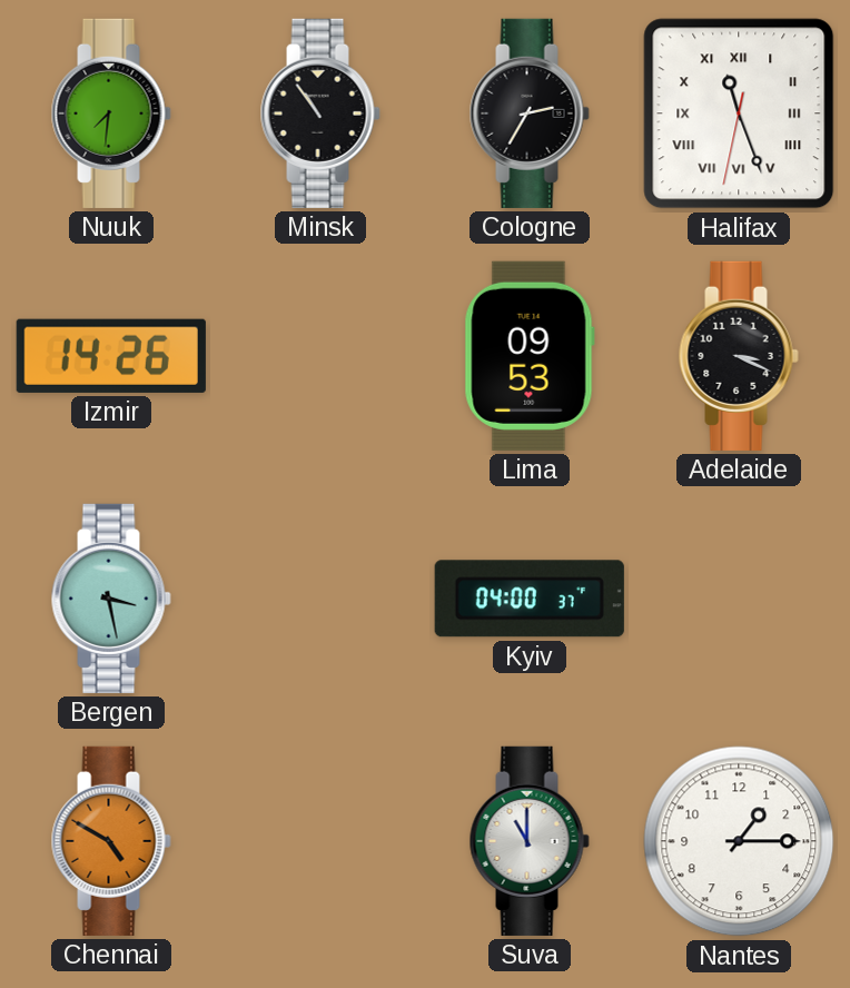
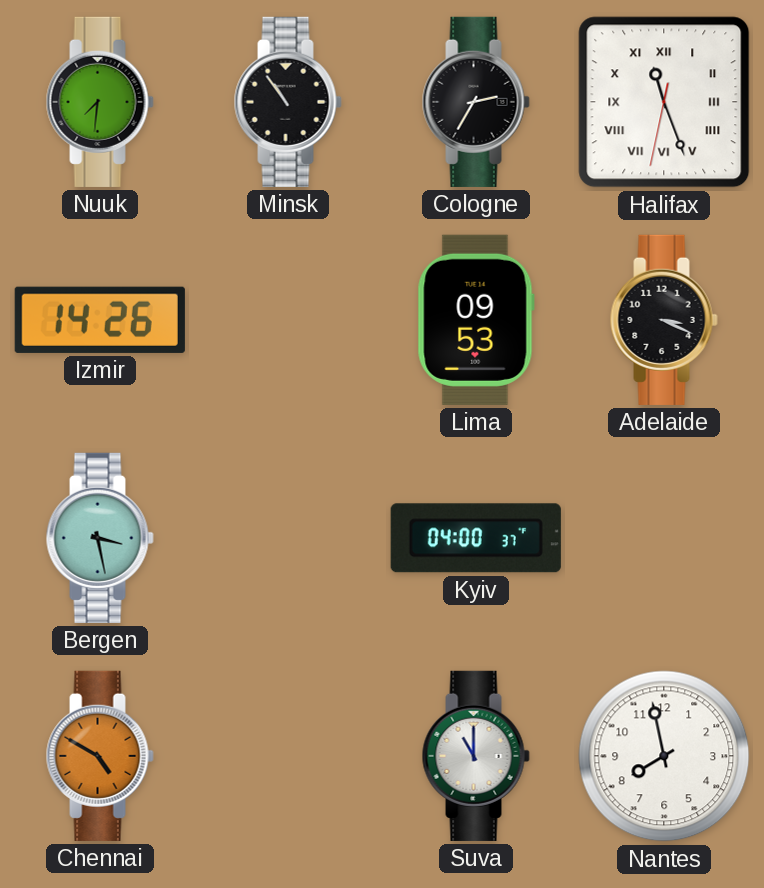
Nantes: 1:15 -> 7:58 (664, 756)
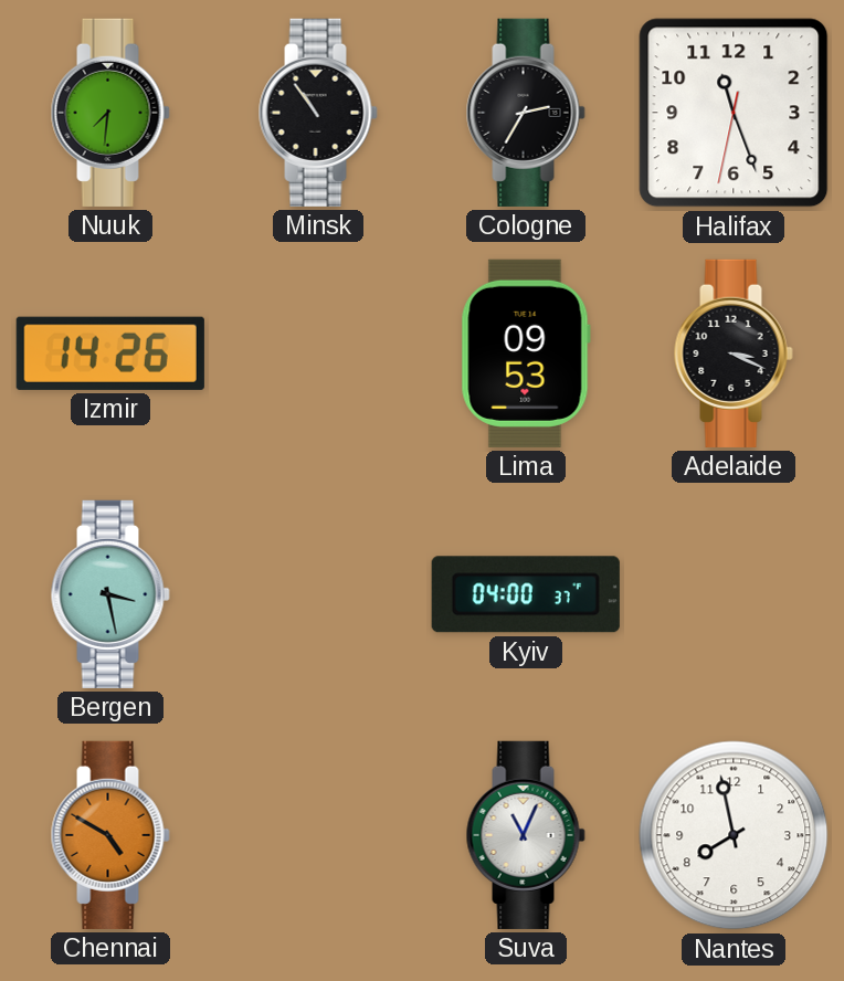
Halifax numerals: Roman -> Arabic (734, 113)
Suva: 11:00 -> 11:04 (526, 835)
